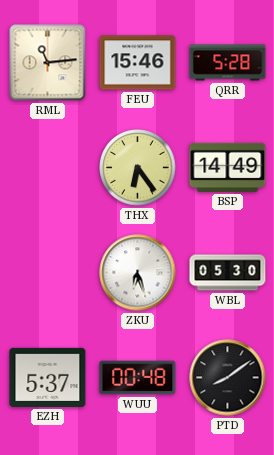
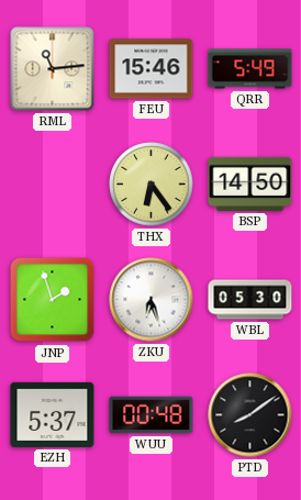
QRR: 5:28 -> 5:49 (250, 69)
BSP: 14:49 -> 14:50 (250, 184)
JNP: none -> 1:57 (53, 300)
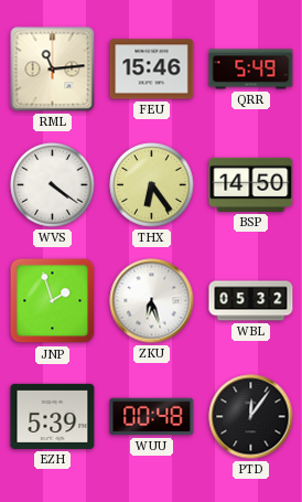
WVS: none -> 4:21 (53, 185)
WBL: 05:30 -> 05:32 (251, 301)
EZH: 5:37 -> 5:39 (53, 416)
PTD: 8:09 -> 12:06 (251, 417)
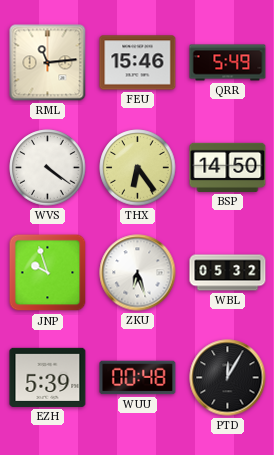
JNP: 1:57 -> 9:57 (48, 273)
PTD: 12:06 -> 12:05 (228, 378)
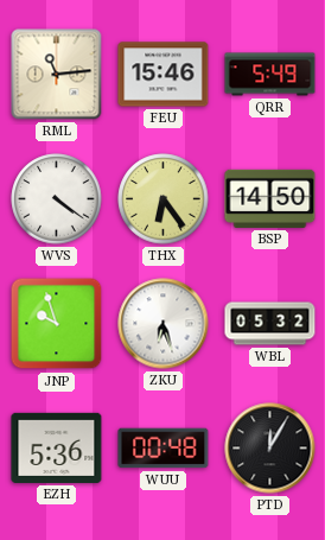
EZH: 5:39 -> 5:36 (57, 447)
